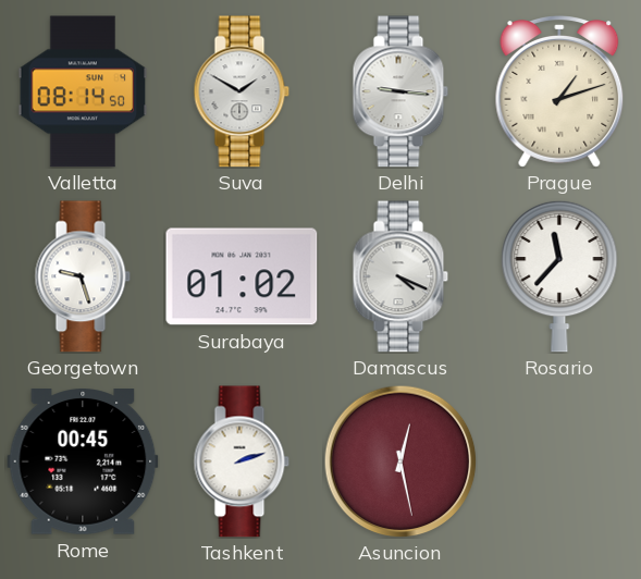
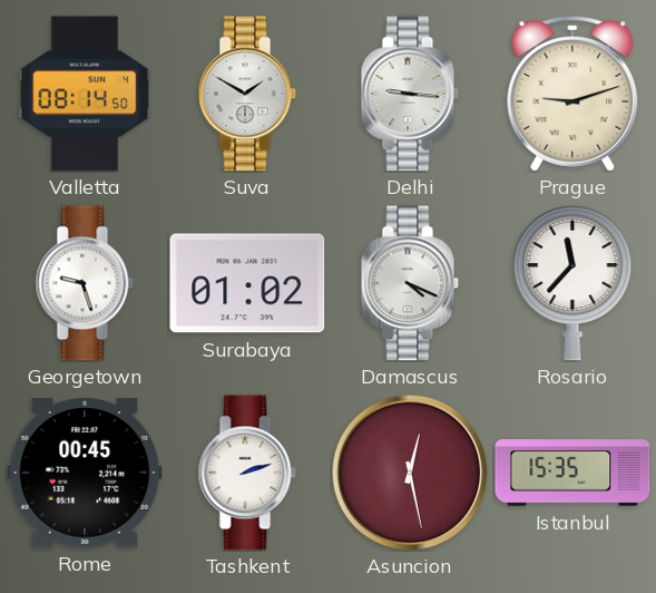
Prague: 1:12 -> 9:12 (572, 95)
Istanbul: none -> 15:35 (572, 473)
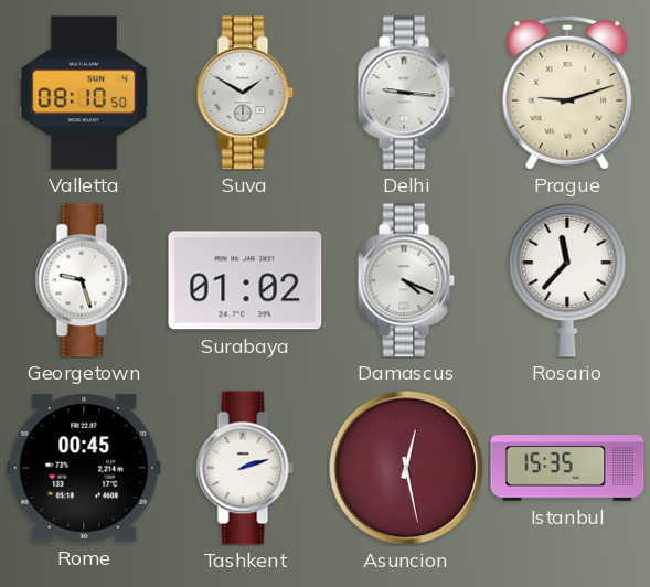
Valletta: 08:14 -> 08:10 (84, 93)
